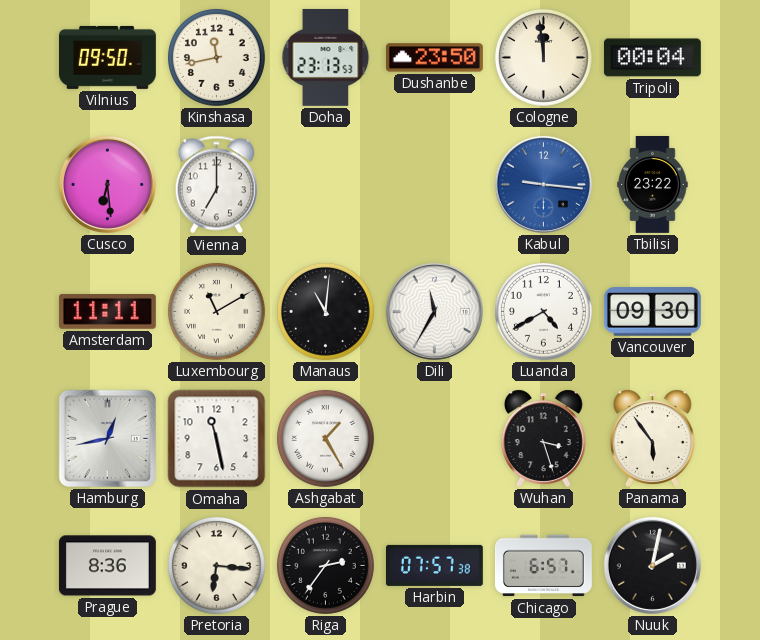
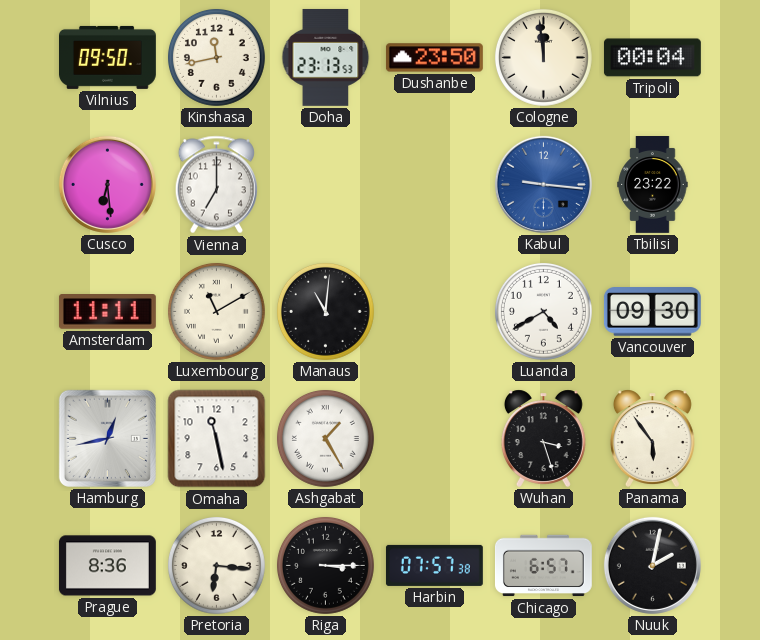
Dili: 11:35 -> none (434, 311)
Riga: 2:36 -> 3:15 (325, 565)
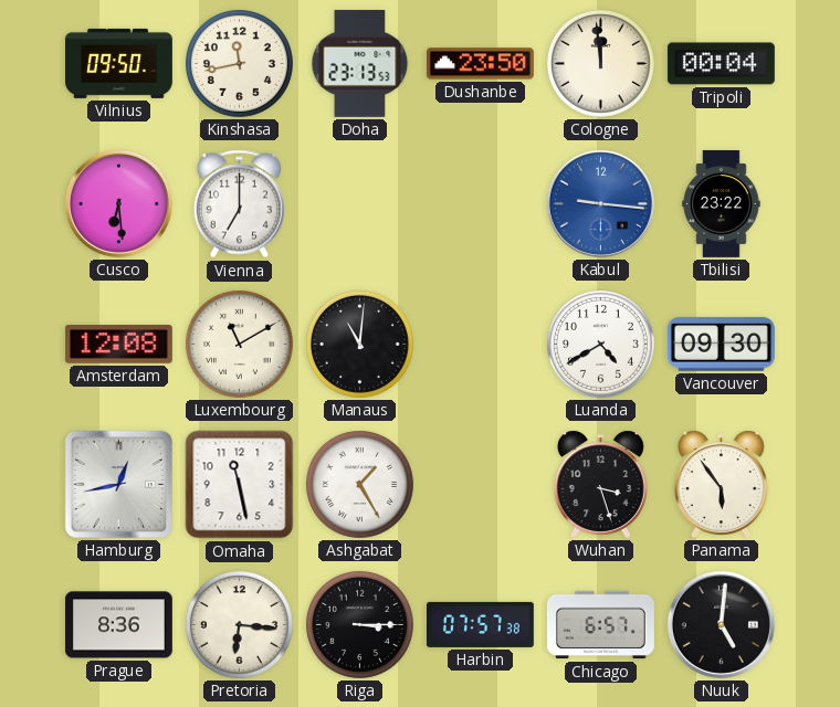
Amsterdam: 11:11 -> 12:08 (118, 345)
Nuuk: 2:02 -> 5:01 (721, 624)
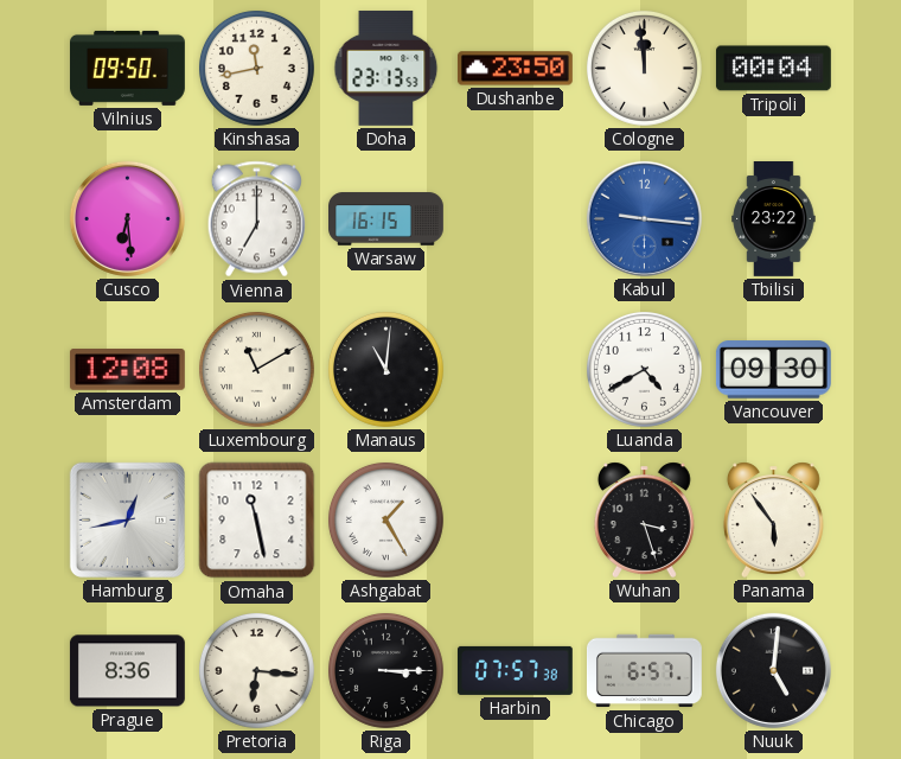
Warsaw: none -> 16:15 (386, 219)
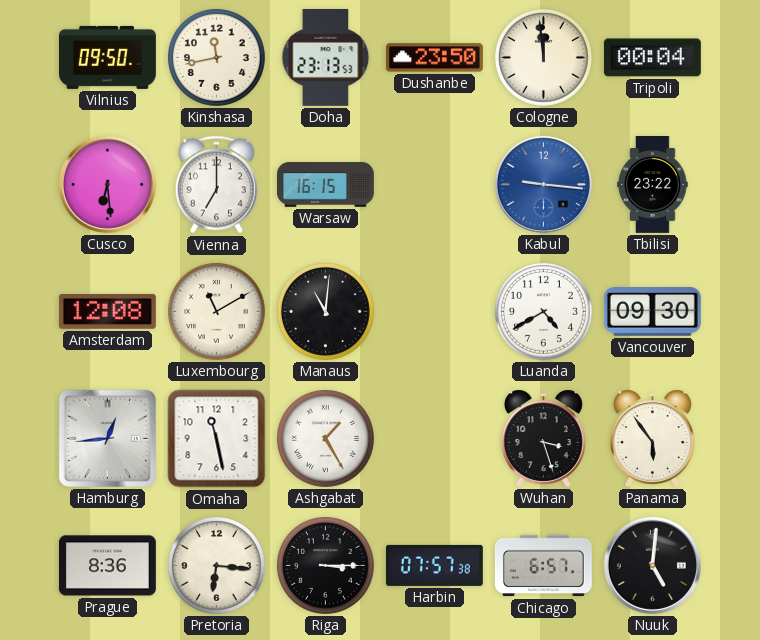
Hamburg: 12:43 -> 12:44 (107, 438)
